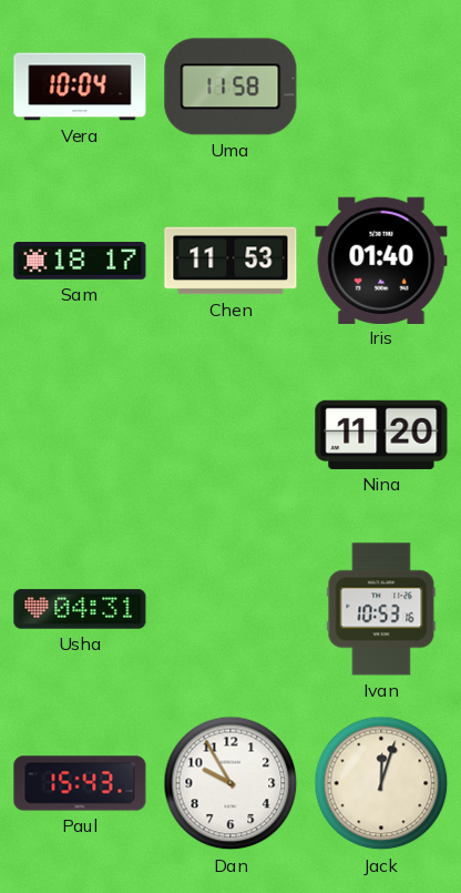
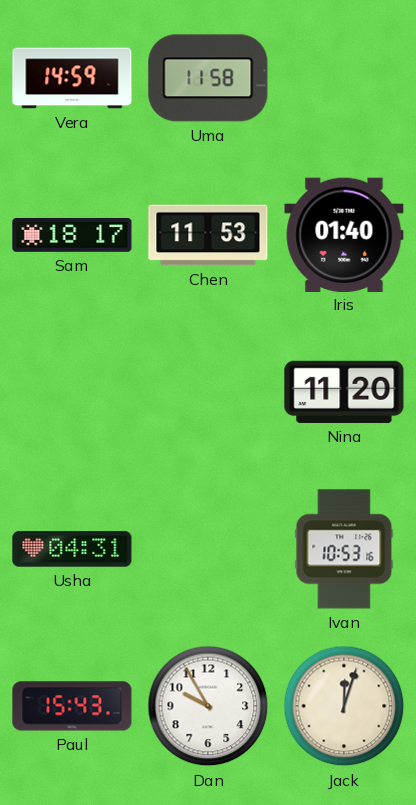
Vera: 10:04 -> 14:59 (72, 78)
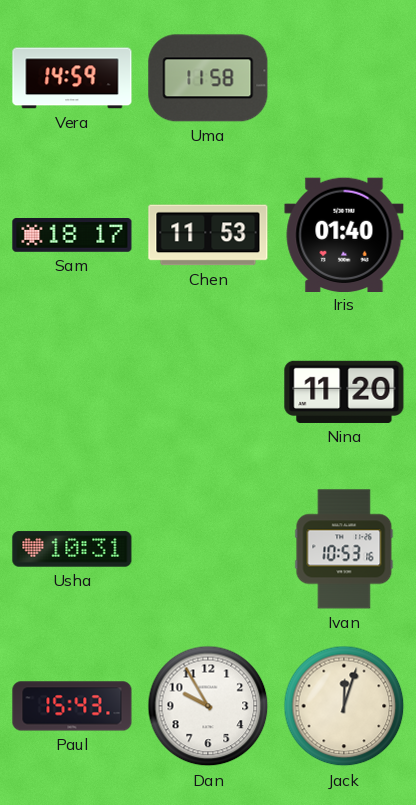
Usha: 04:31 -> 10:31 (72, 549)
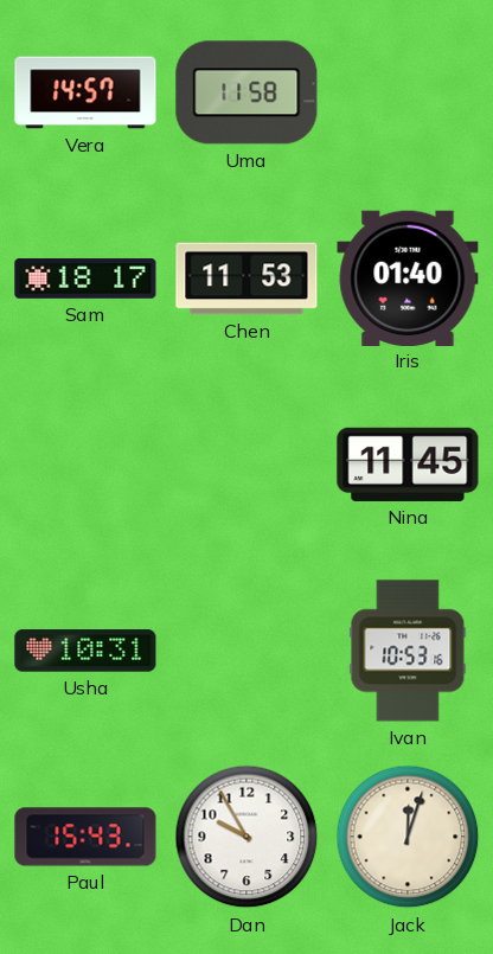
Vera: 14:59 -> 14:57 (85, 92)
Nina: 11:20 -> 11:45 (408, 465)
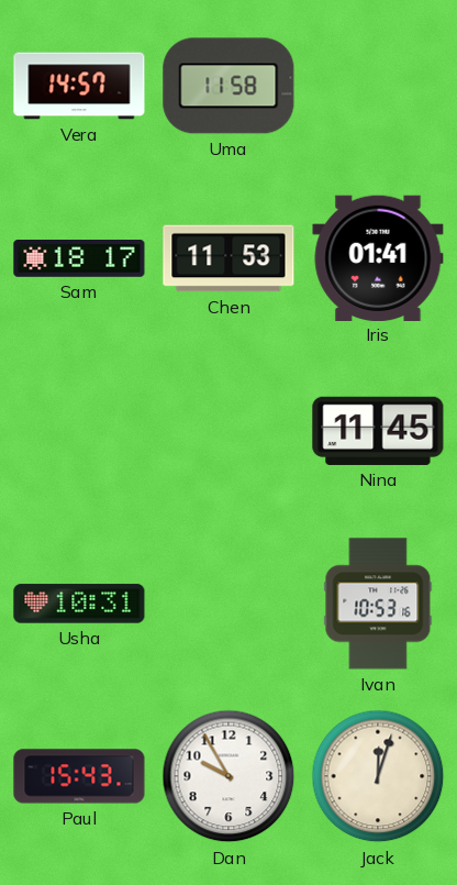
Iris: 01:40 -> 01:41 (378, 257)
